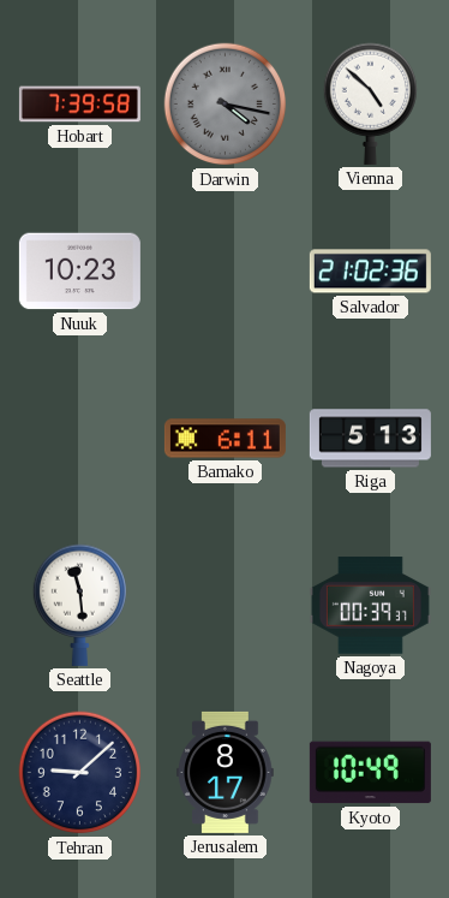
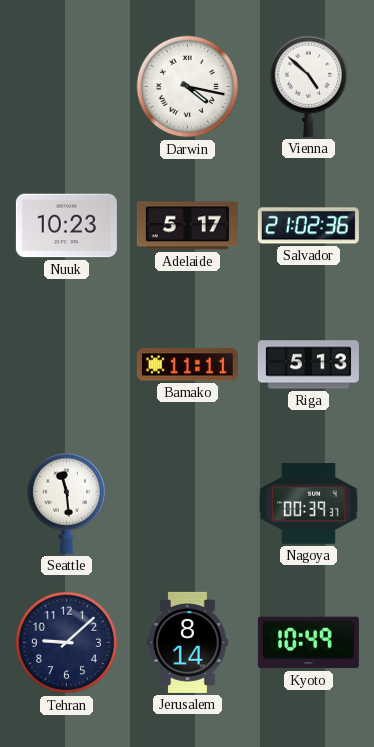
Hobart: 7:39 -> none (79, 105)
Darwin dial: grey -> white (188, 87)
Adelaide: none -> 5:17 (187, 226)
Bamako: 6:11 -> 11:11 (187, 365)
Jerusalem: 8:17 -> 8:14 (188, 642)
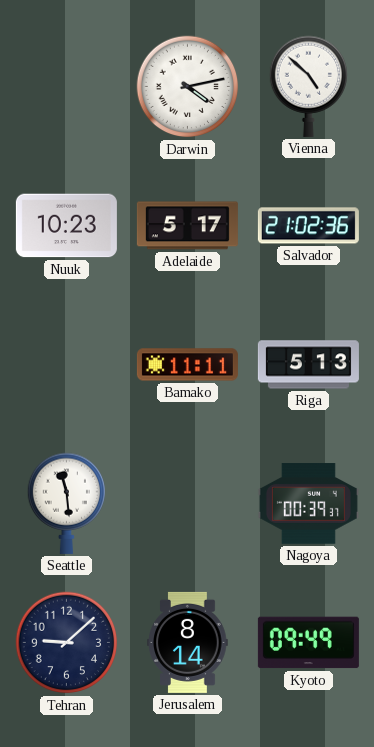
Darwin: 4:17 -> 4:13 (188, 87)
Kyoto: 10:49 -> 09:49 (308, 643)
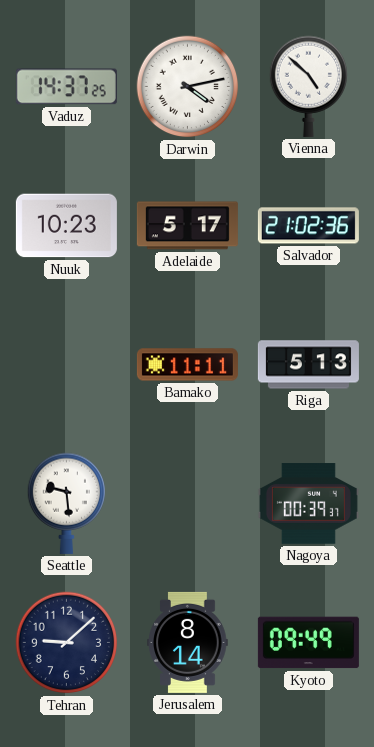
Vaduz: none -> 14:37 (66, 87)
Seattle: 11:29 -> 9:29 (66, 503)
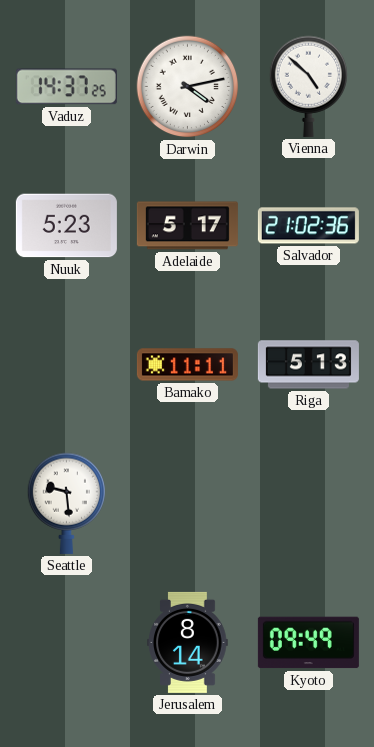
Nuuk: 10:23 -> 5:23 (66, 226)
Nagoya: 00:39 -> none (308, 504)
Tehran: 9:08 -> none (67, 643)
